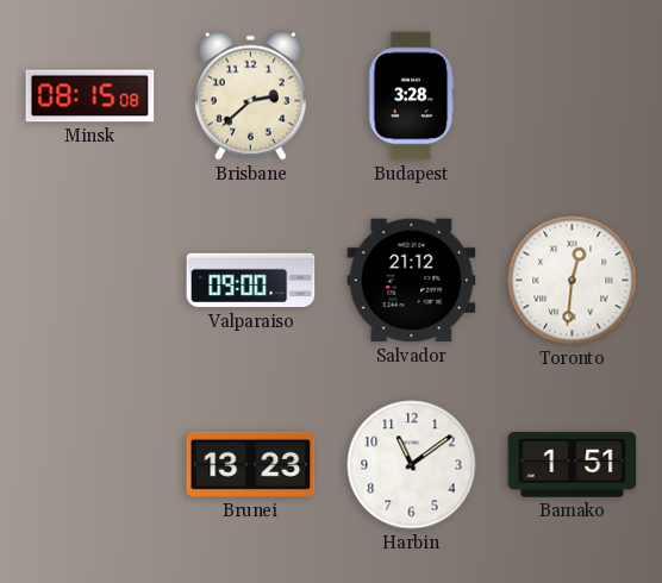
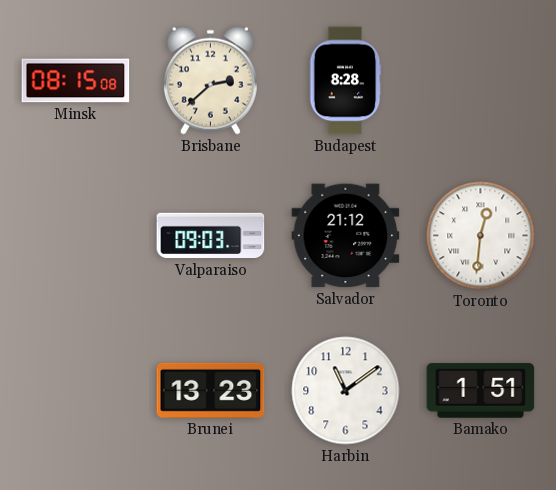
Budapest: 3:28 -> 8:28 (345, 81)
Valparaiso: 09:00 -> 09:03 (211, 236)
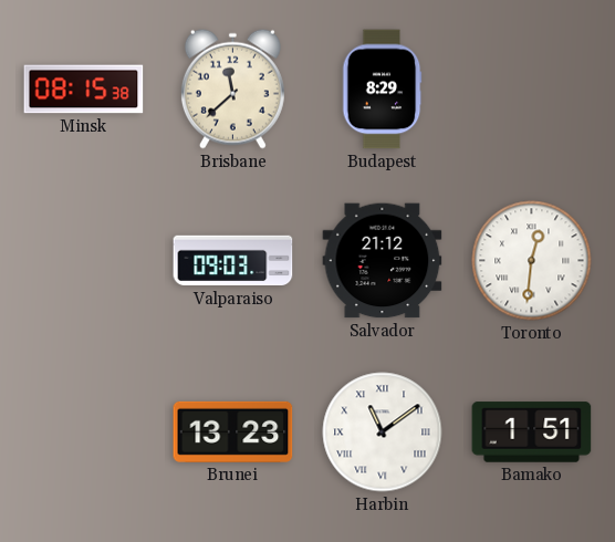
Minsk: 08:15:08 -> 08:15:38 (84, 90)
Brisbane: 2:38 -> 11:38 (232, 88)
Budapest: 8:28 -> 8:29 (382, 90)
Harbin numerals: Arabic -> Roman (383, 432)
